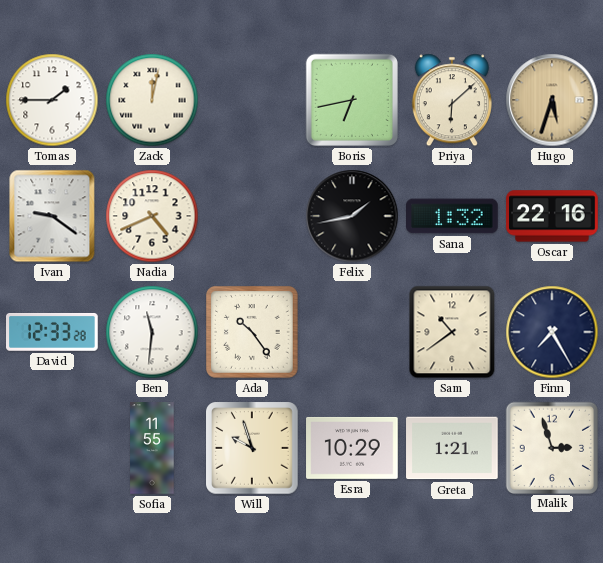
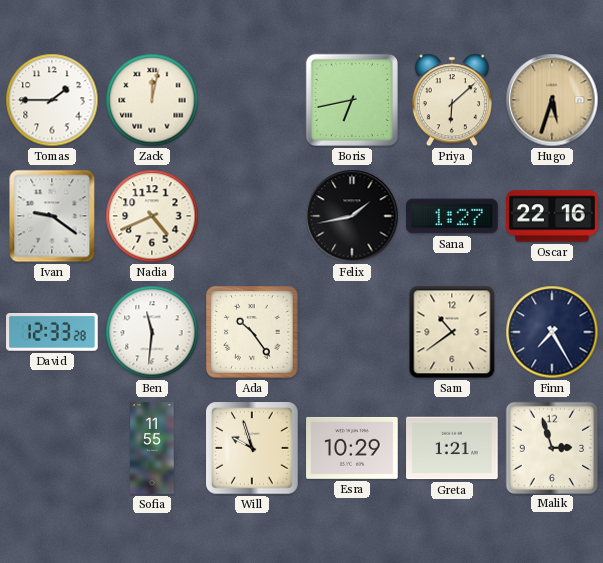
Sana: 1:32 -> 1:27 (452, 216)
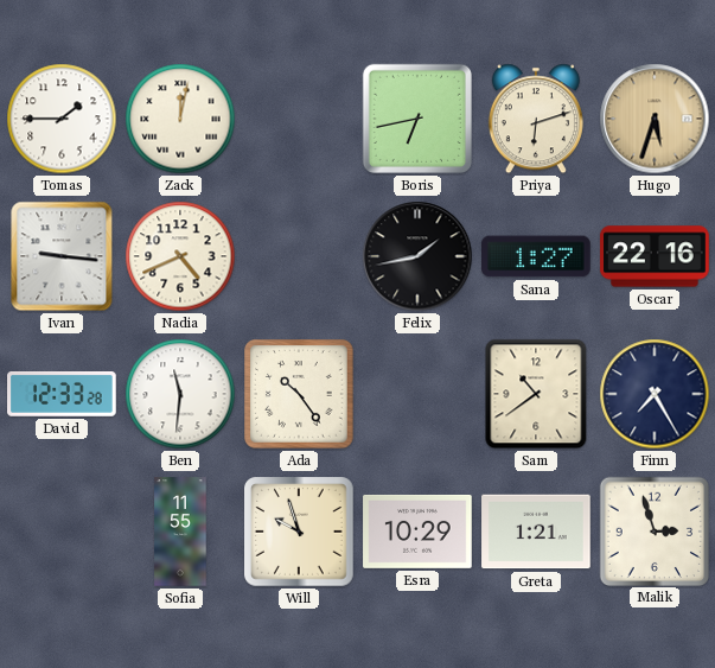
Priya: 6:08 -> 6:12 (536, 119)
Ivan: 9:21 -> 9:16 (62, 256)
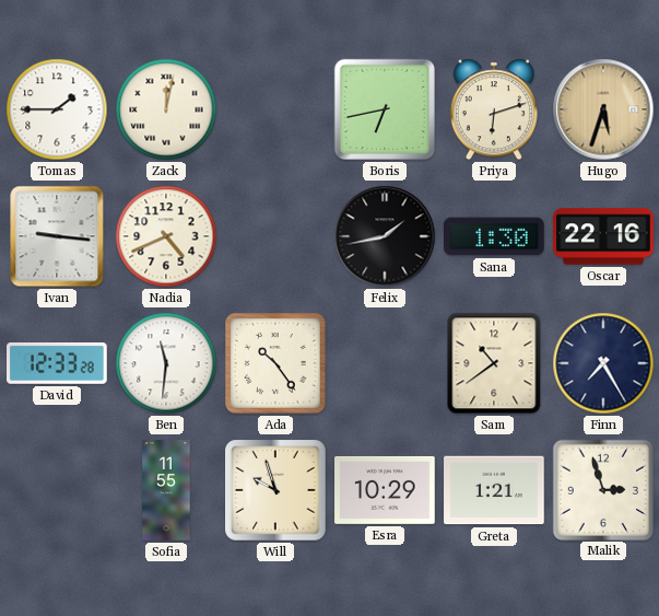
Sana: 1:27 -> 1:30 (494, 236)
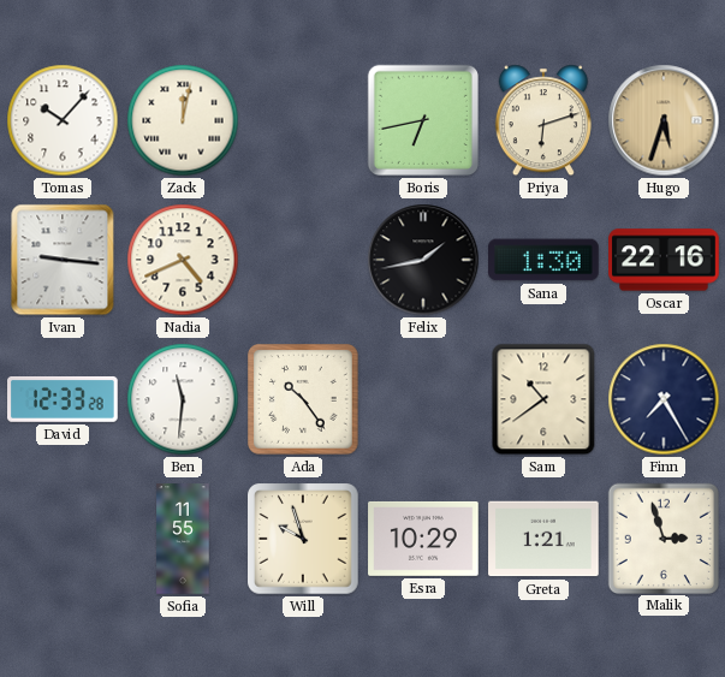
Tomas: 1:45 -> 10:07 (63, 120)
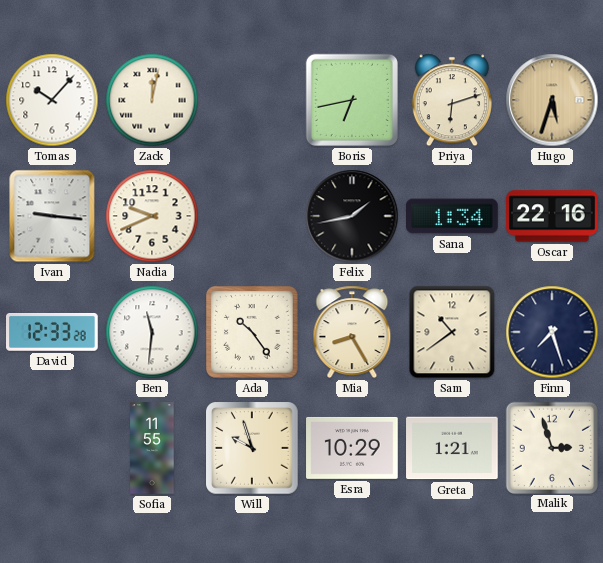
Nadia: 4:41 -> 9:41 (152, 216)
Sana: 1:30 -> 1:34 (452, 216)
Mia: none -> 8:25 (352, 332)
Finn: 7:25 -> 7:27 (552, 332)
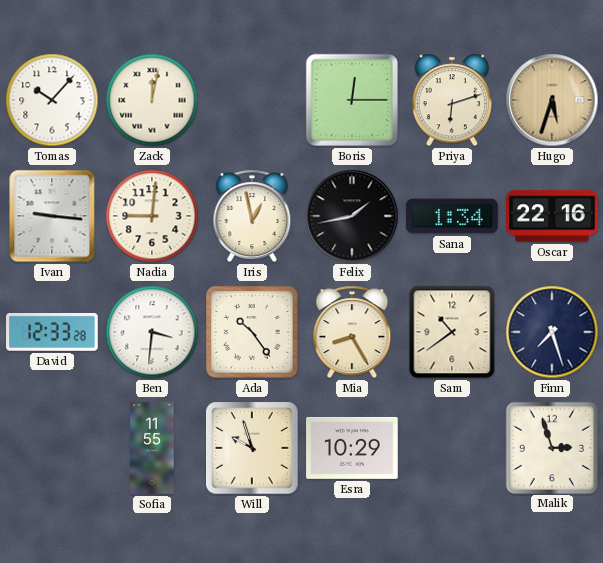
Boris: 6:43 -> 12:15 (352, 100)
Nadia: 9:41 -> 9:01 (152, 216)
Iris: none -> 12:58 (252, 216)
Ben: 11:31 -> 3:31 (152, 332)
Greta: 1:21 -> none (452, 448)
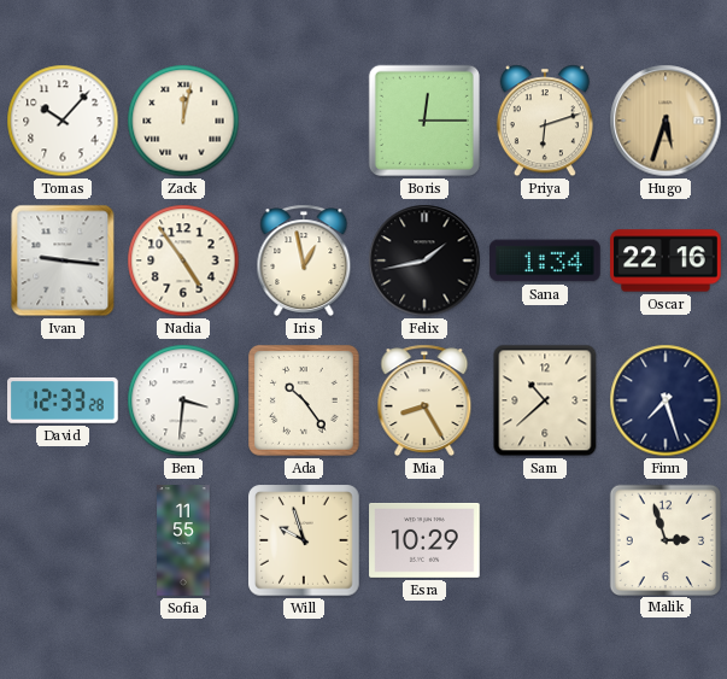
Nadia: 9:01 -> 4:54 (183, 261)
Sam: 10:39 -> 10:38 (545, 400)
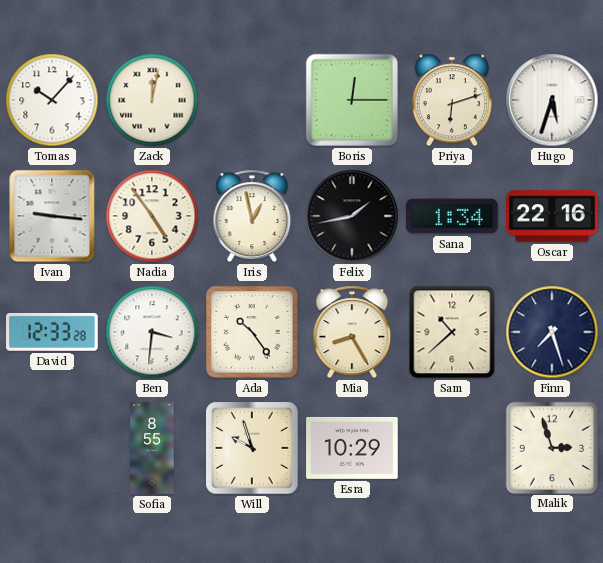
Hugo dial: champagne -> white (552, 100)
Sofia: 11:55 -> 8:55 (152, 448)
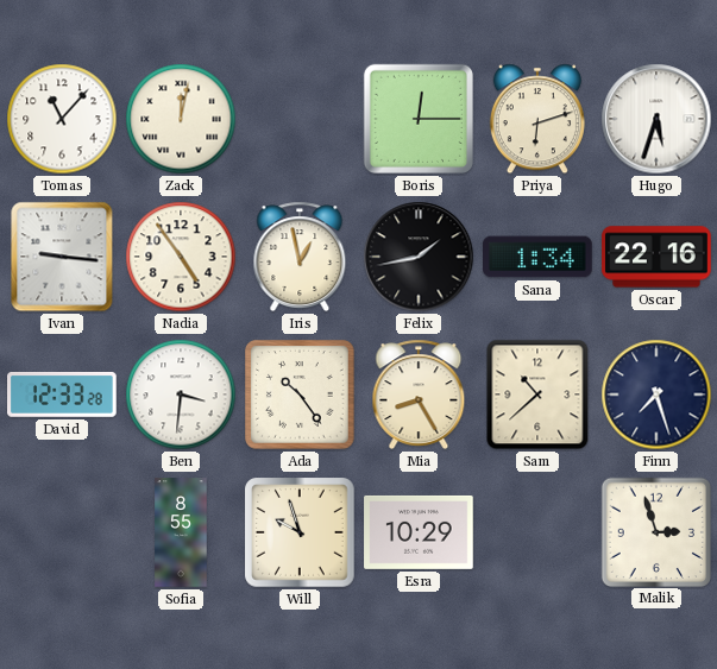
Tomas: 10:07 -> 11:07 (62, 119)
